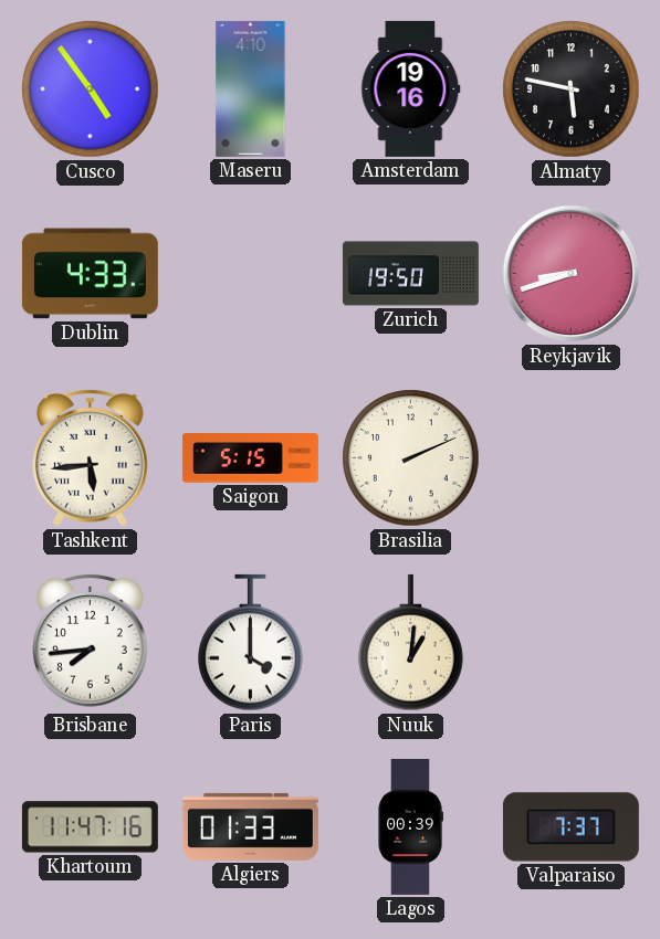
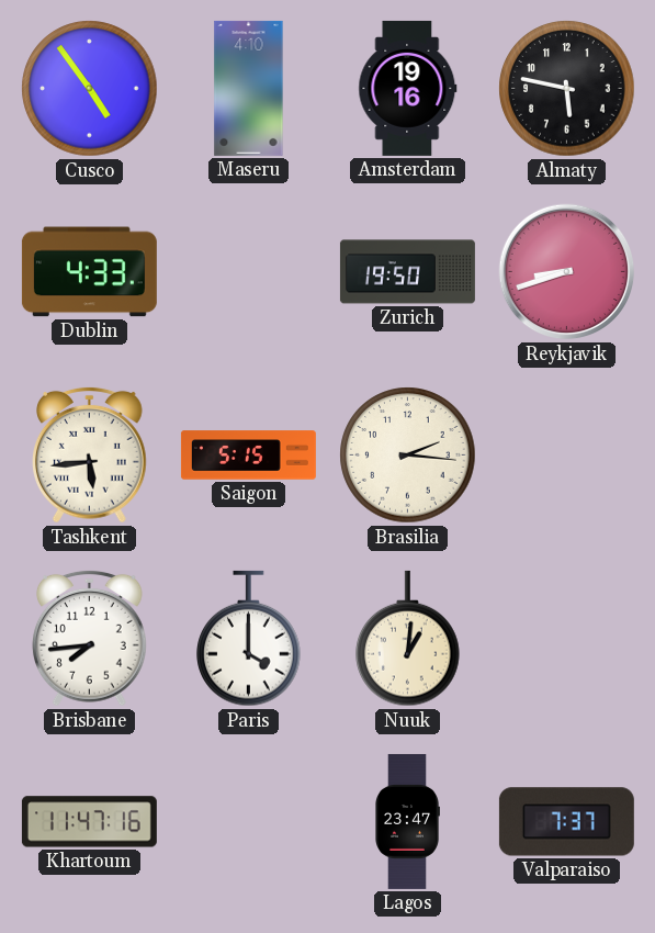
Brasilia: 2:11 -> 2:16 (408, 456)
Algiers: 01:33 -> none (250, 826)
Lagos: 00:39 -> 23:47 (408, 821)
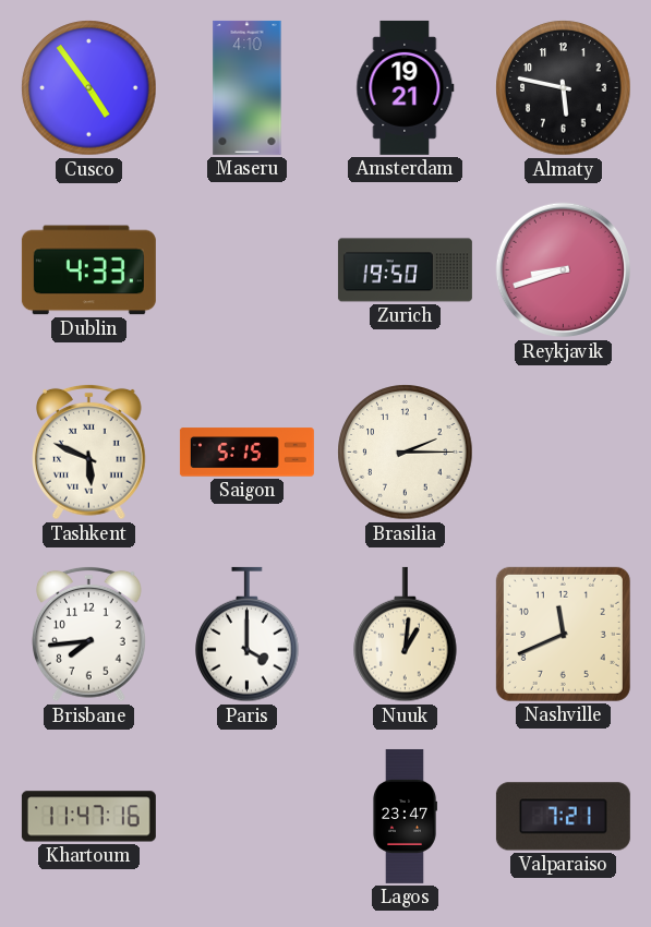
Amsterdam: 19:16 -> 19:21 (406, 87)
Tashkent: 5:44 -> 5:49 (89, 452)
Brasilia: 2:16 -> 2:15 (406, 453)
Nashville: none -> 11:41 (563, 634)
Valparaiso: 7:37 -> 7:21 (563, 817)
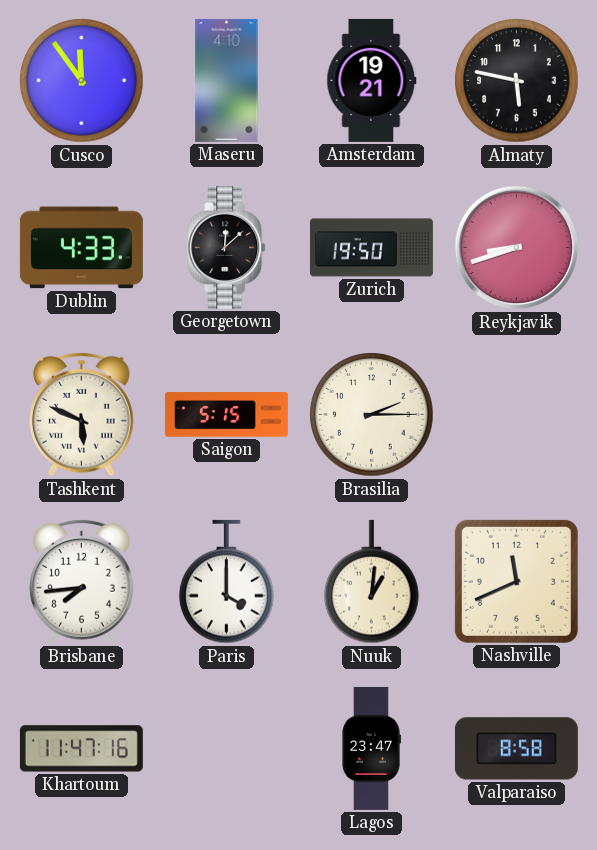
Cusco: 4:54 -> 11:54 (82, 81)
Georgetown: none -> 12:08 (227, 247)
Valparaiso: 7:21 -> 8:58 (516, 749)
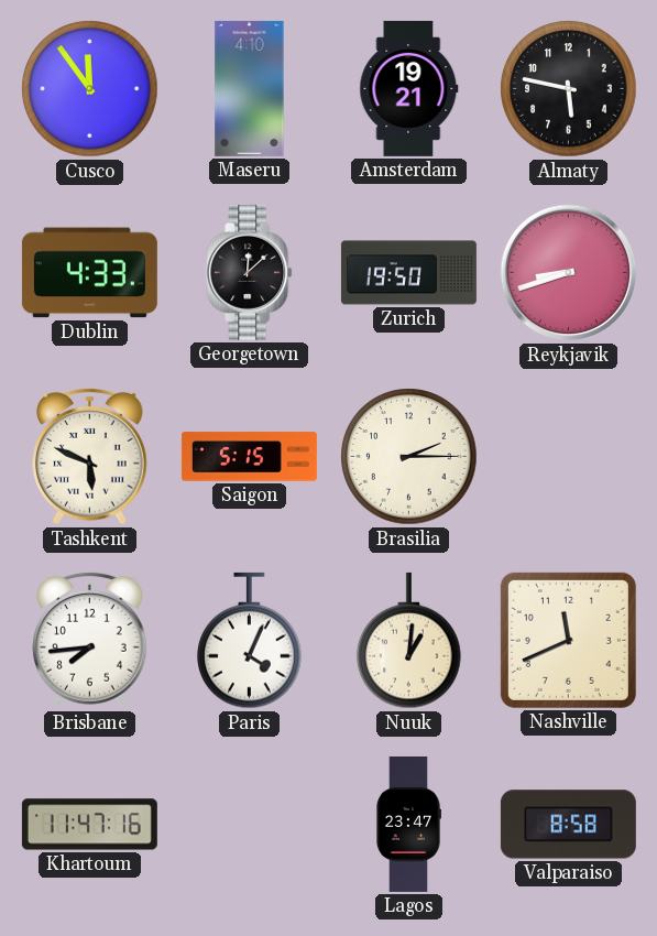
Paris: 4:00 -> 4:04 (250, 641)
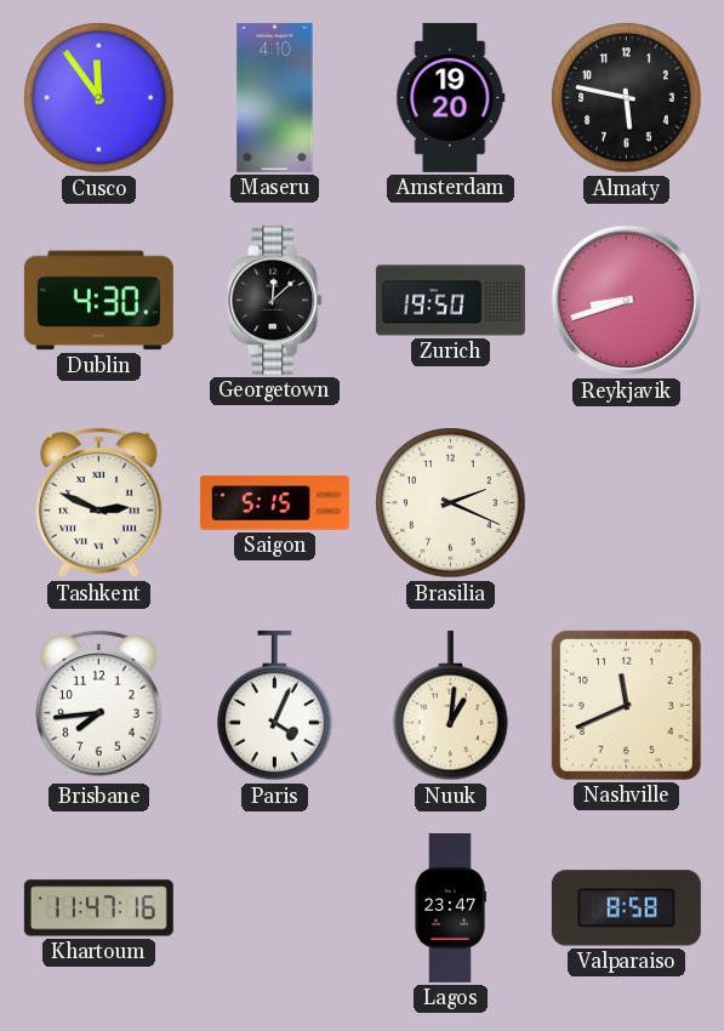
Amsterdam: 19:21 -> 19:20 (451, 97)
Dublin: 4:33 -> 4:30 (98, 301)
Tashkent: 5:49 -> 2:49 (99, 502)
Brasilia: 2:15 -> 2:19 (451, 503)
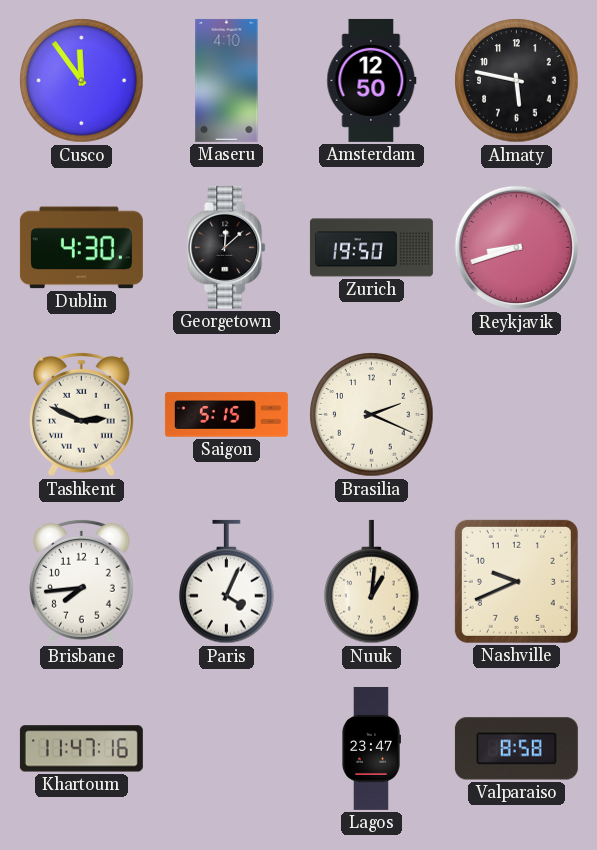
Amsterdam: 19:20 -> 12:50 (372, 80)
Nashville: 11:41 -> 9:41 (516, 581)
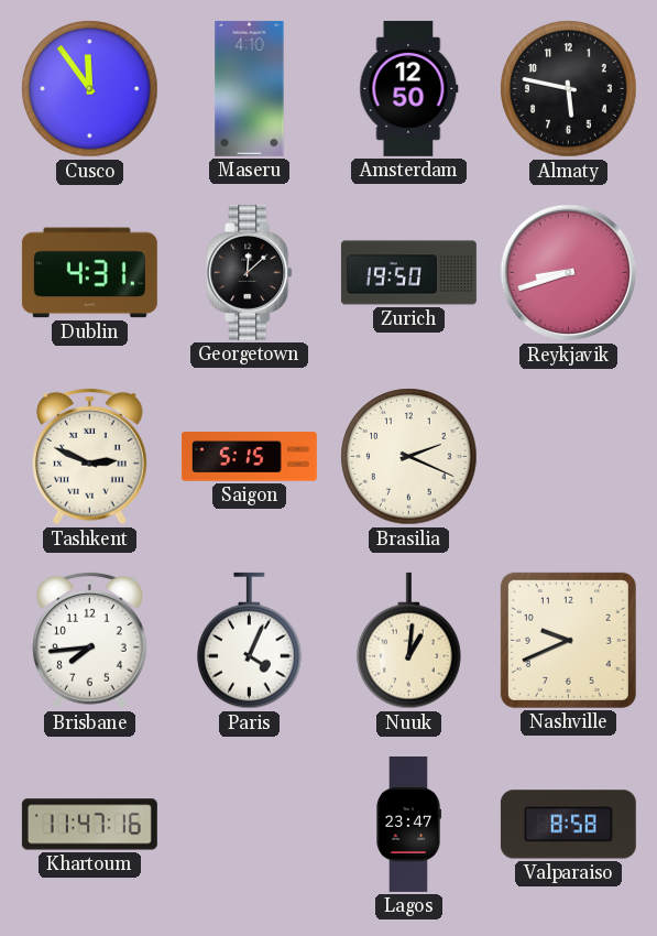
Dublin: 4:30 -> 4:31 (89, 273)
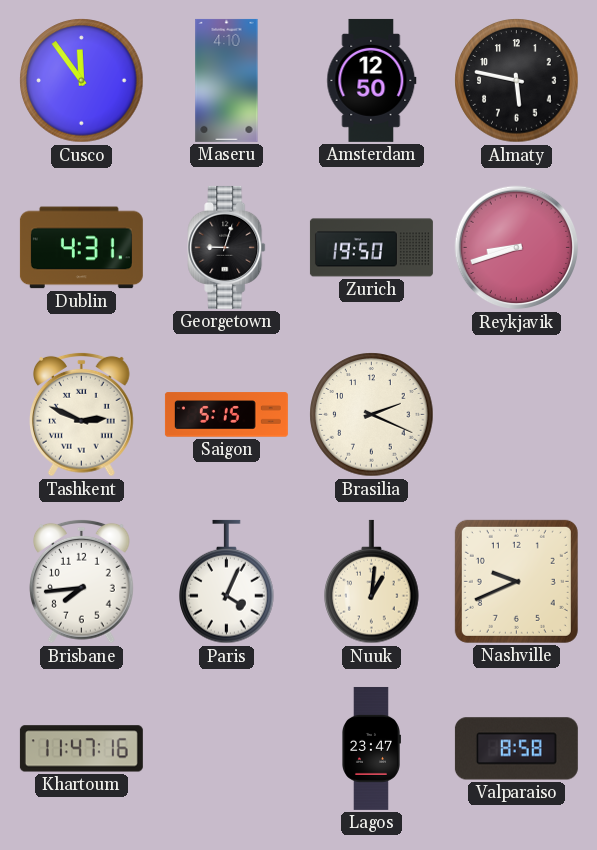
Georgetown: 12:08 -> 9:03 (227, 247)
